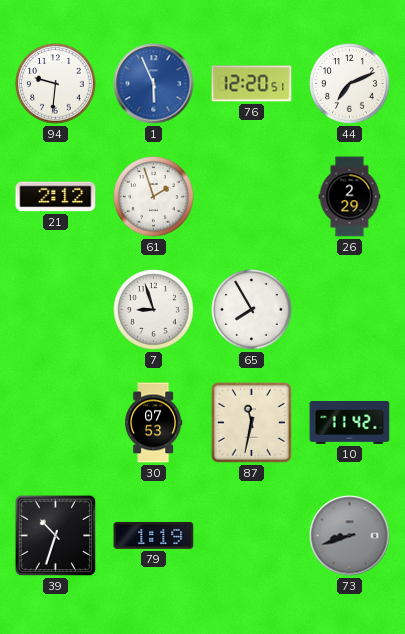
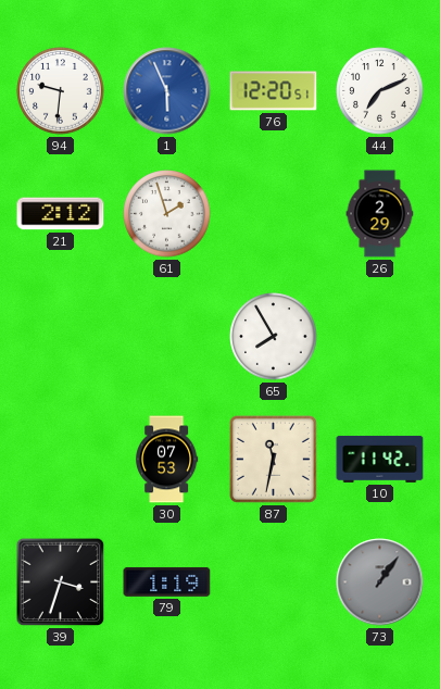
7: 8:57 -> none (154, 310)
39: 10:33 -> 3:33 (61, 582)
73: 8:42 -> 1:06 (380, 582)
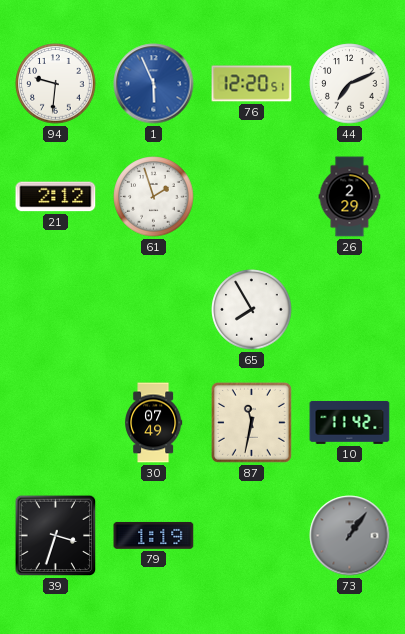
30: 07:53 -> 07:49 (154, 423)
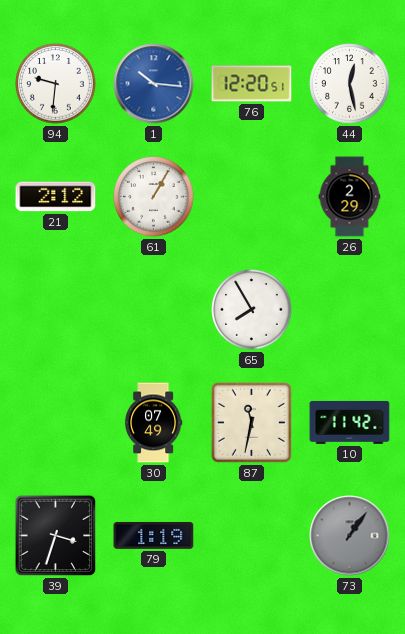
1: 5:56 -> 10:16 (154, 84)
44: 7:11 -> 12:28 (350, 84)
61: 1:57 -> 1:05 (154, 197)
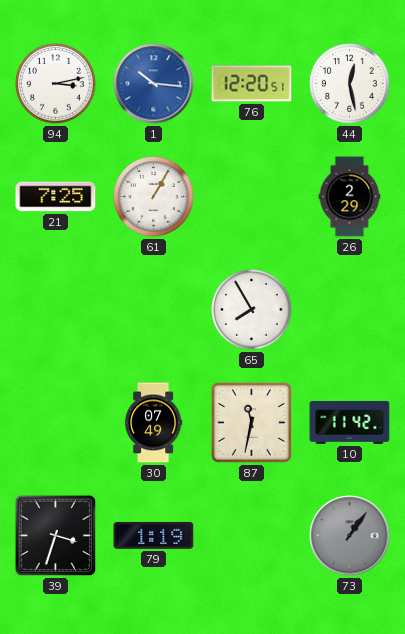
94: 9:31 -> 3:13 (56, 84)
21: 2:12 -> 7:25 (56, 197)
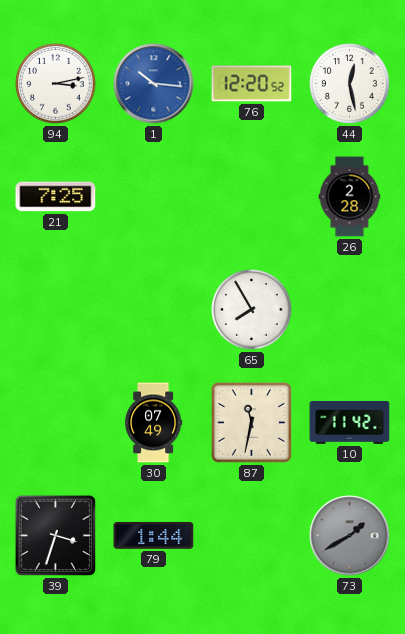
76: 12:20:51 -> 12:20:52 (252, 84)
61: 1:05 -> none (154, 197)
26: 2:29 -> 2:28 (350, 197)
79: 1:19 -> 1:44 (154, 535)
73: 1:06 -> 1:40 (350, 536)
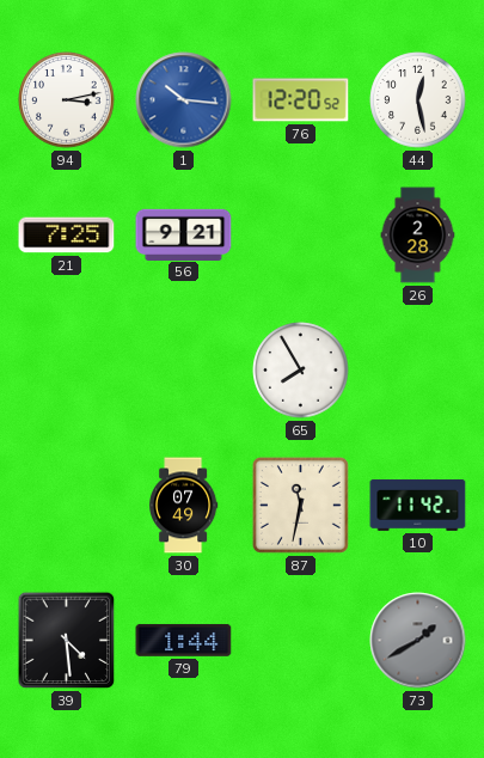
56: none -> 9:21 (184, 234)
39: 3:33 -> 4:29 (67, 641)
